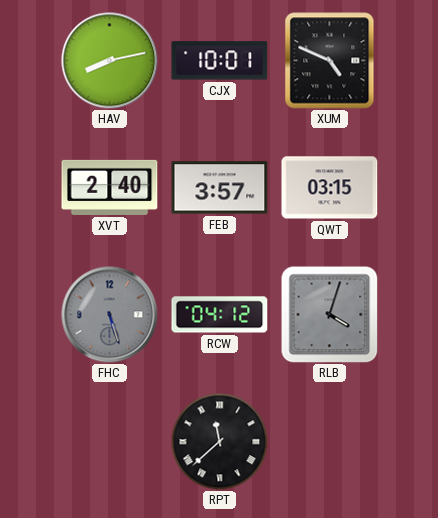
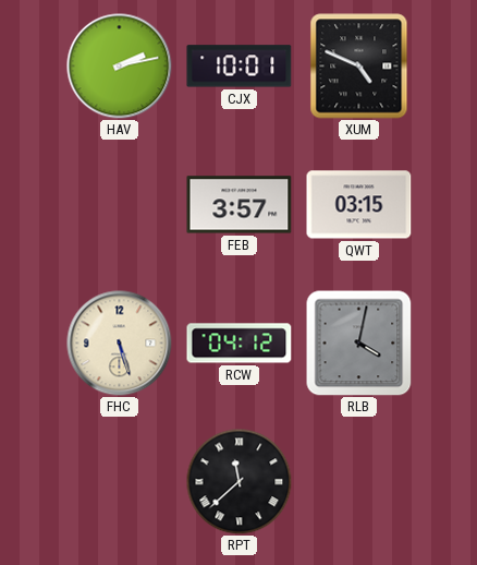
HAV: 8:13 -> 2:13 (120, 67)
XVT: 2:40 -> none (110, 187)
FHC dial: grey -> cream (120, 344)
RLB: 4:03 -> 4:02 (359, 344)
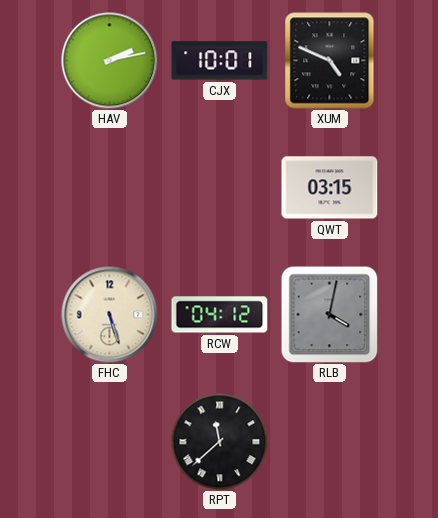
FEB: 3:57 -> none (240, 205)
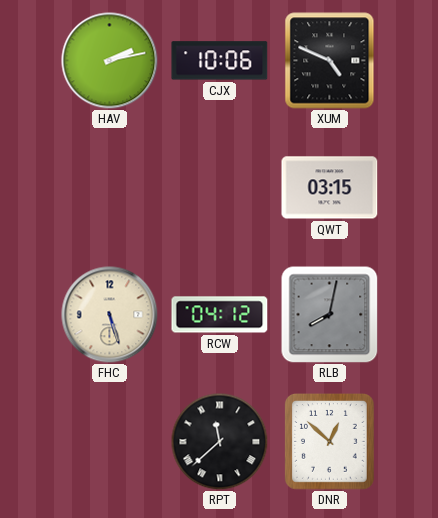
CJX: 10:01 -> 10:06 (220, 61)
RLB: 4:02 -> 8:02 (330, 315)
DNR: none -> 12:52 (329, 442)
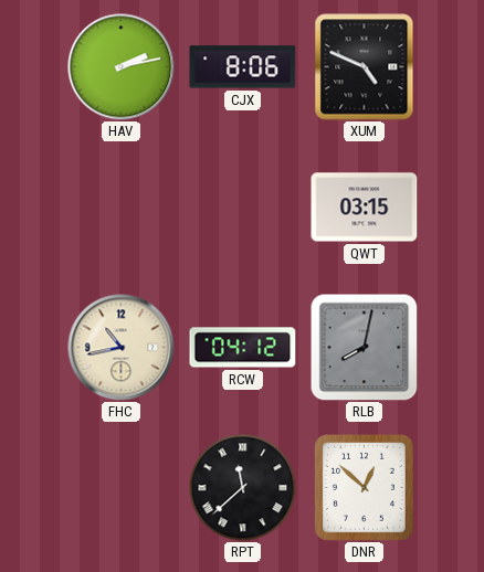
CJX: 10:06 -> 8:06 (243, 67)
FHC: 5:27 -> 10:43 (122, 348)
